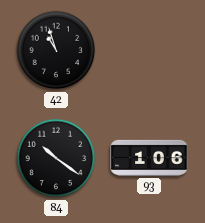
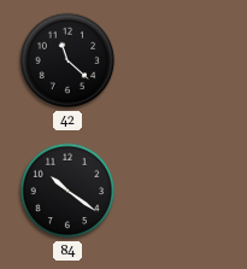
42: 10:57 -> 11:22 (67, 60)
93: 1:06 -> none (149, 158)
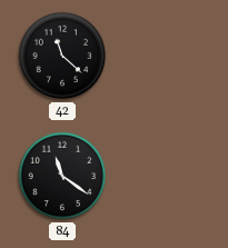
84: 10:21 -> 11:21 (62, 176)
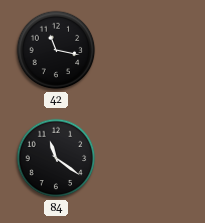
42: 11:22 -> 11:17 (56, 50)
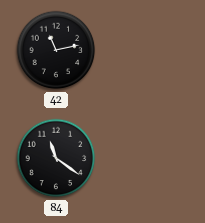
42: 11:17 -> 11:13 (56, 50)
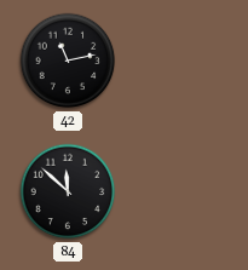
84: 11:21 -> 11:52 (68, 191)
